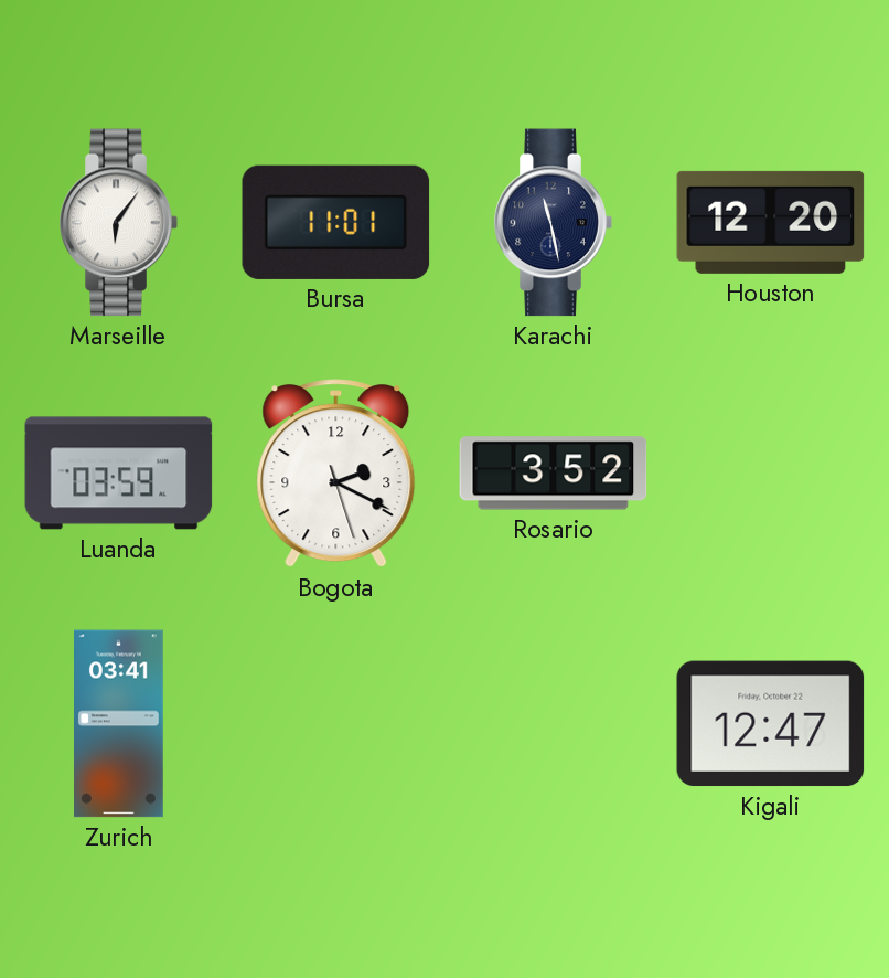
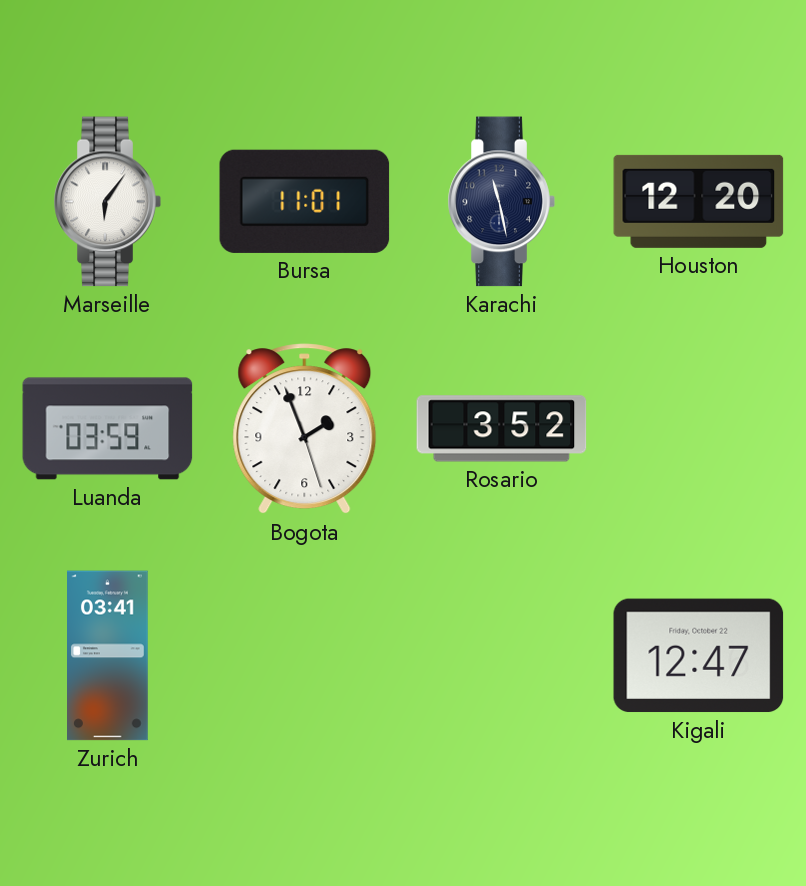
Bogota: 2:19 -> 1:56 (305, 429)
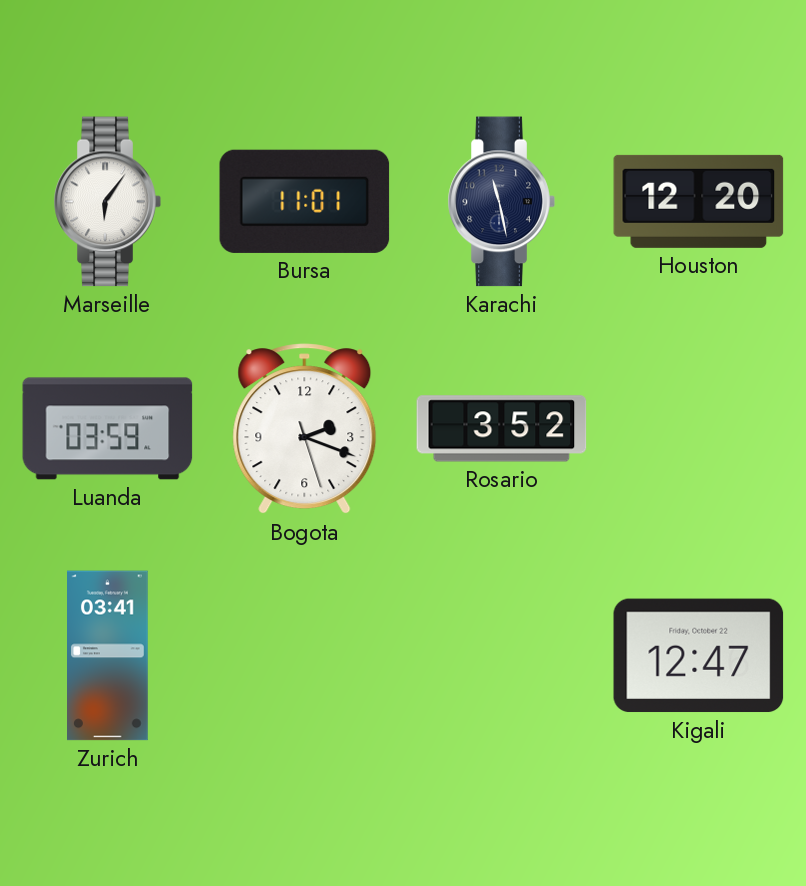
Bogota: 1:56 -> 2:18 (305, 429)
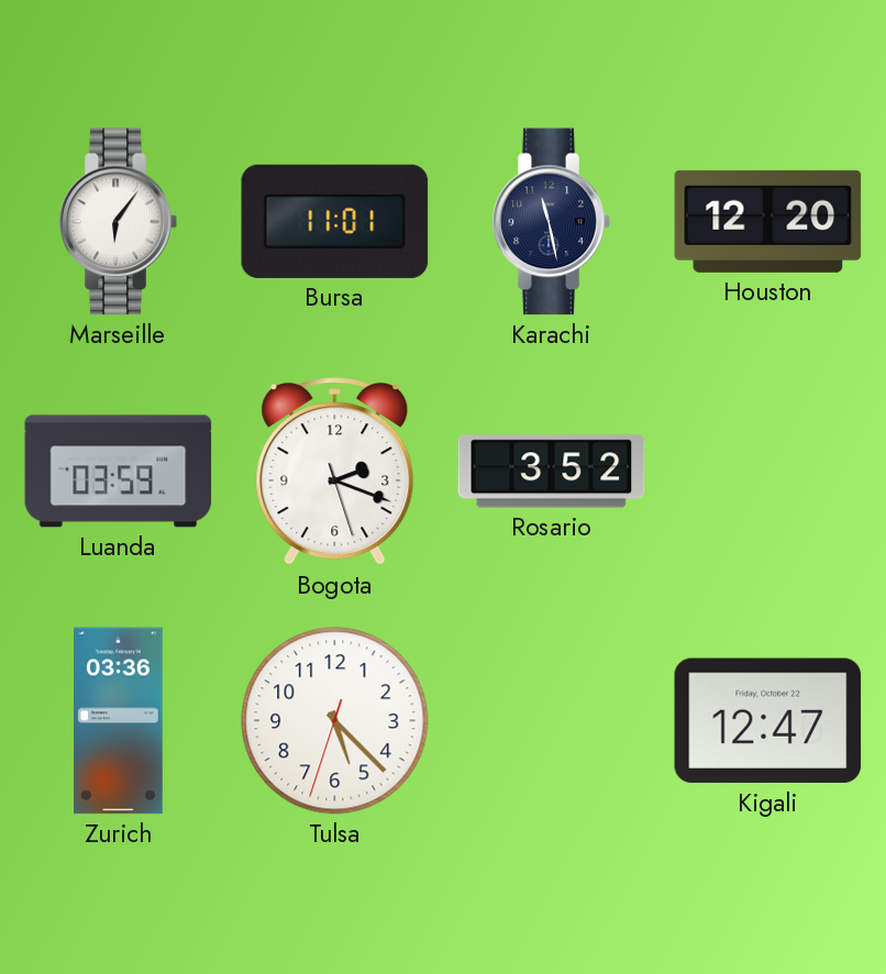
Zurich: 03:41 -> 03:36 (119, 721)
Tulsa: none -> 5:22 (335, 721)
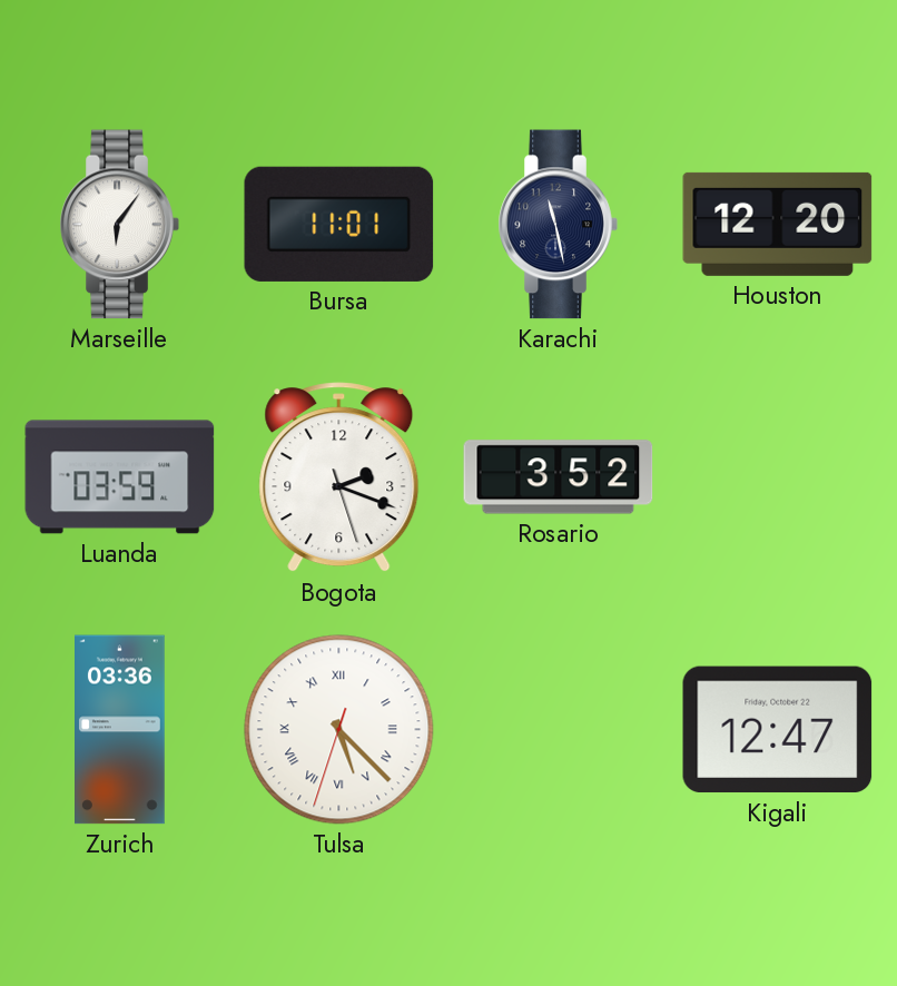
Tulsa numerals: Arabic -> Roman (339, 730)
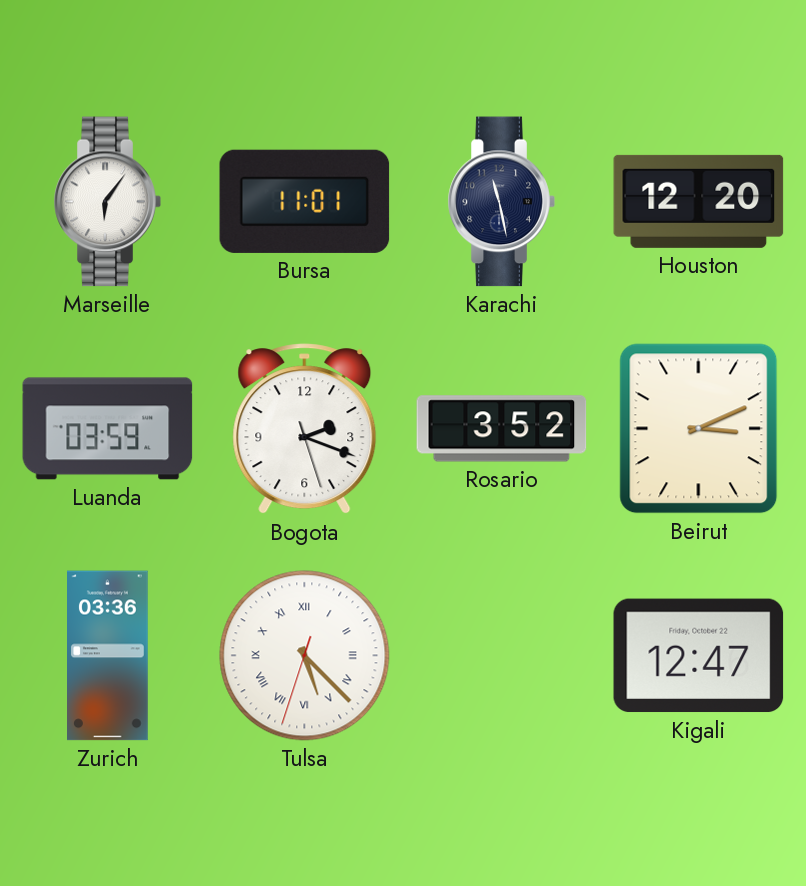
Beirut: none -> 3:11 (699, 429)
